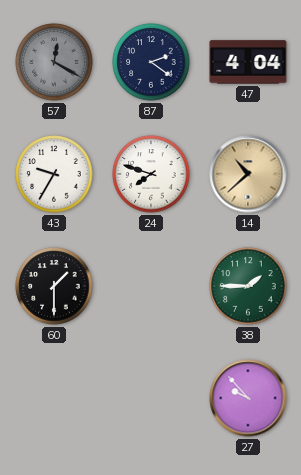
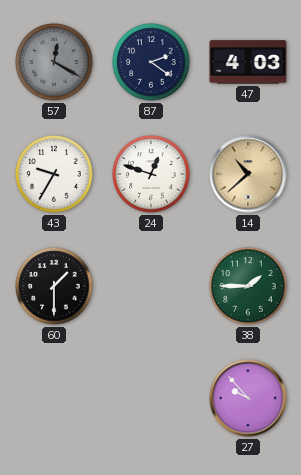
47: 4:04 -> 4:03 (248, 62)
24: 7:48 -> 12:48 (151, 174)
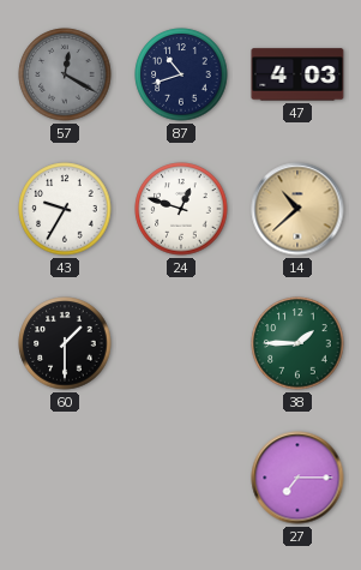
87: 2:21 -> 10:42 (181, 74)
27: 9:53 -> 7:15 (297, 478)
